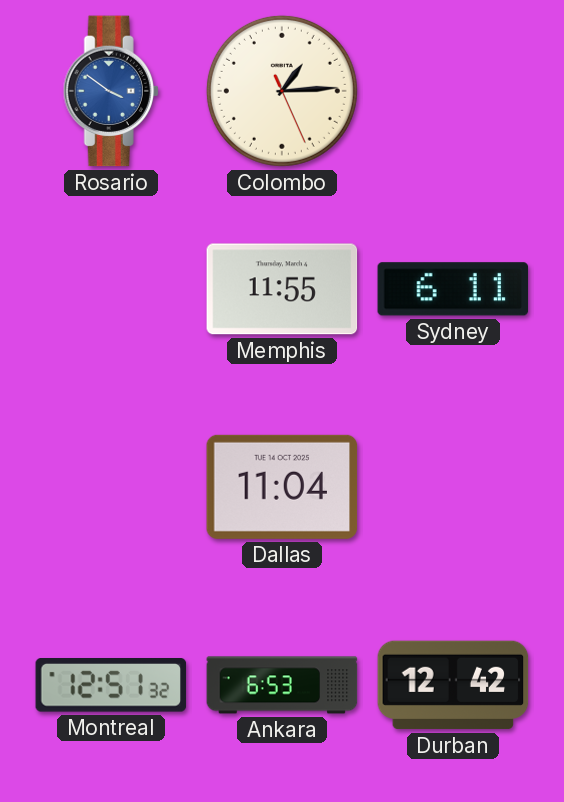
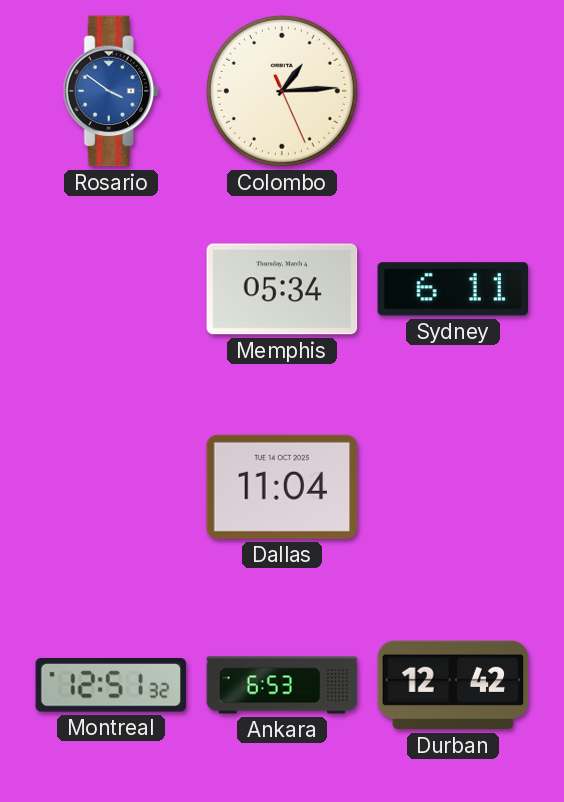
Memphis: 11:55 -> 05:34 (282, 289)
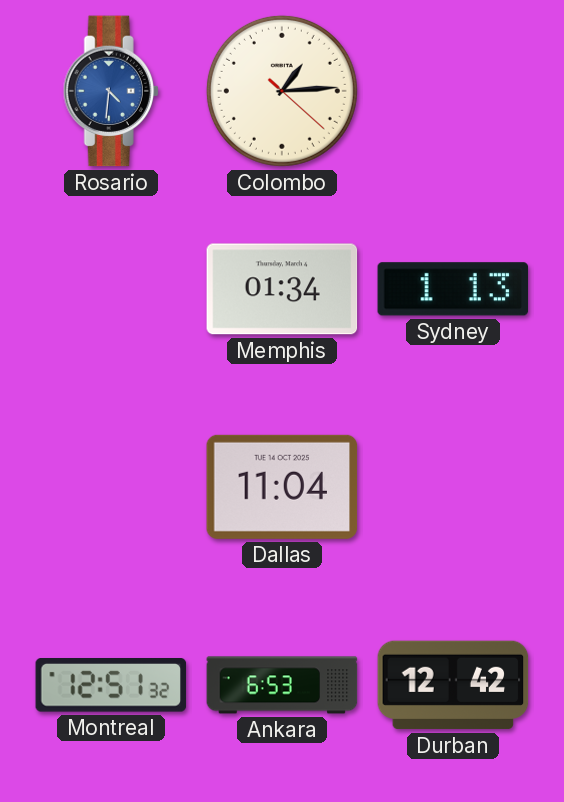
Rosario: 3:51 -> 4:31 (111, 91)
Colombo: 1:14:26 -> 1:14:22 (282, 91)
Memphis: 05:34 -> 01:34 (282, 289)
Sydney: 6:11 -> 1:13 (453, 289)
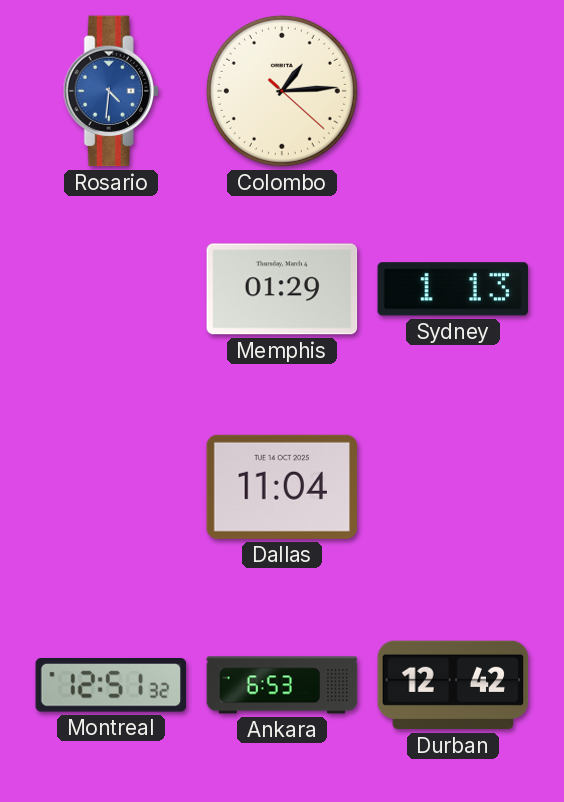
Memphis: 01:34 -> 01:29 (282, 289)
